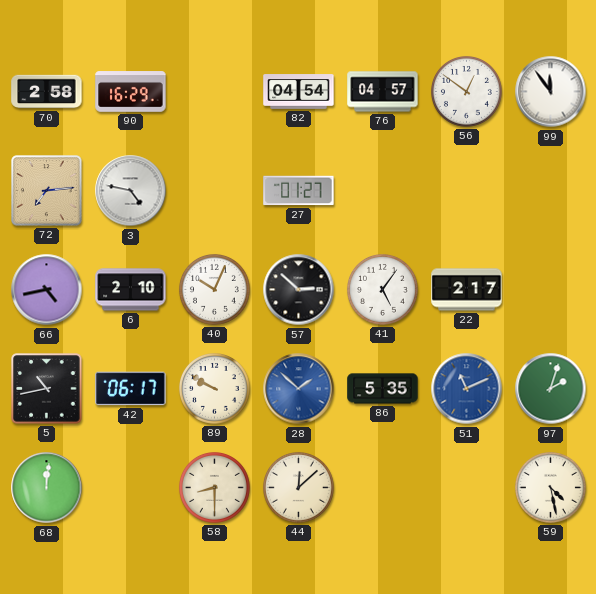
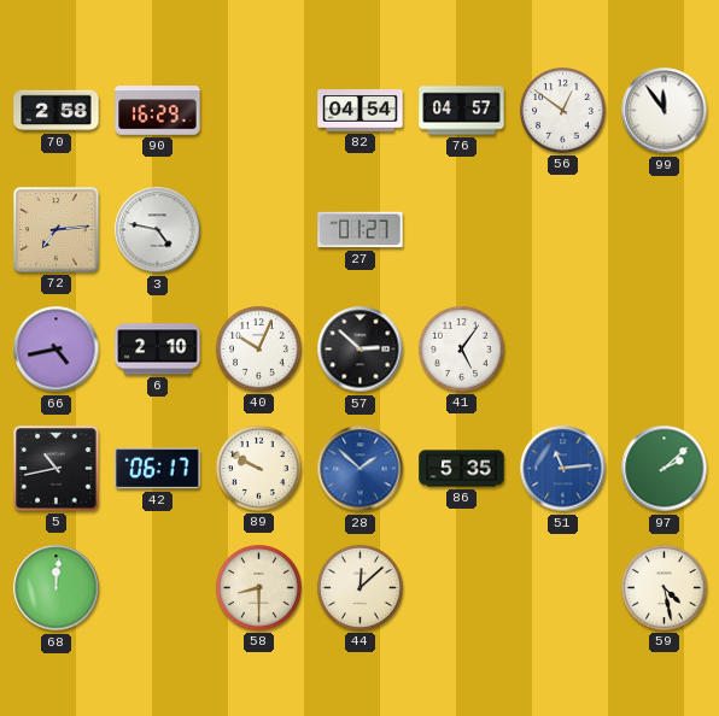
22: 2:17 -> none (467, 290)
51: 11:11 -> 11:14 (563, 469)
97: 2:03 -> 2:08 (665, 469)
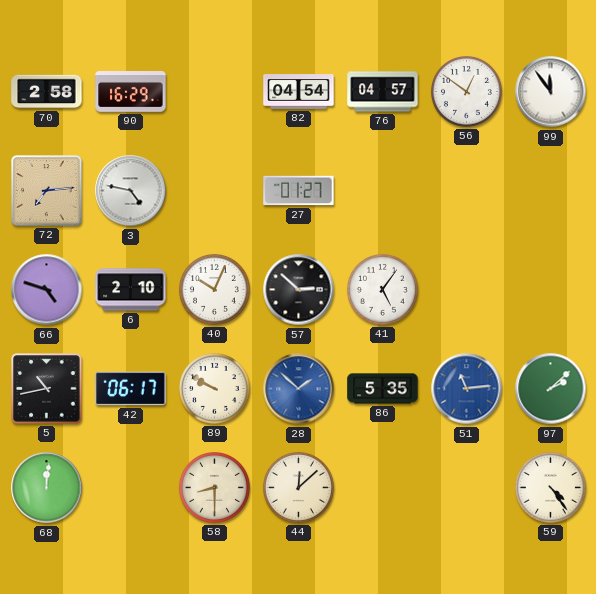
66: 4:43 -> 4:48 (47, 290)
59: 4:28 -> 4:24 (550, 487)
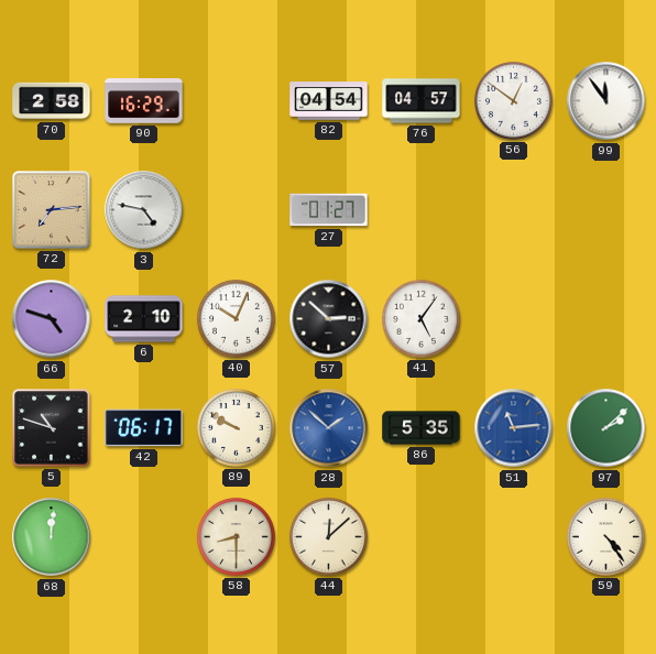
5: 10:43 -> 10:48 (52, 428)
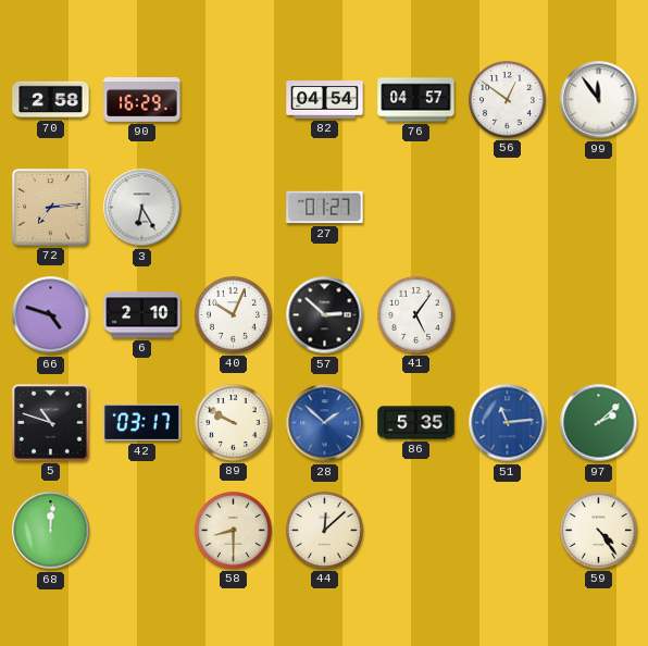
3: 4:47 -> 6:25 (142, 208)
42: 06:17 -> 03:17 (142, 423)
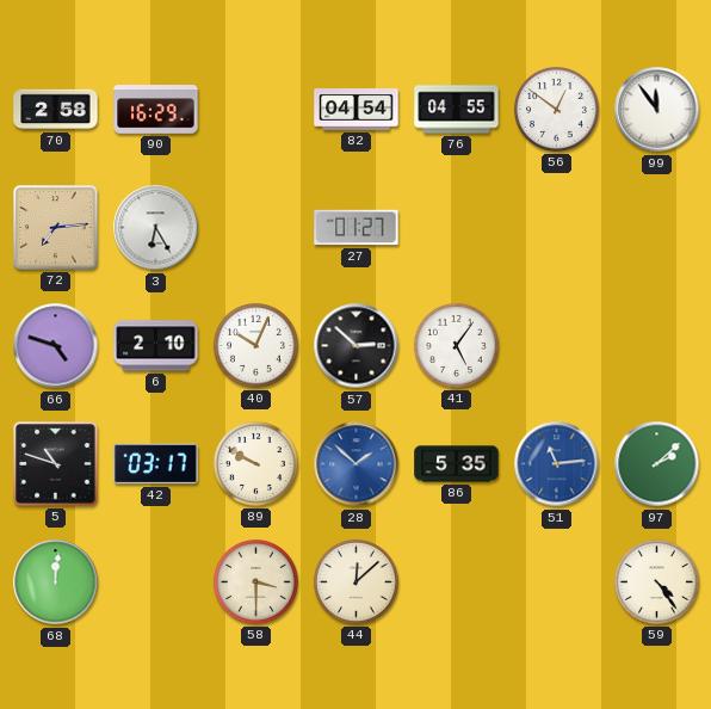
76: 04:57 -> 04:55 (457, 110)
58: 8:30 -> 3:30 (255, 581)
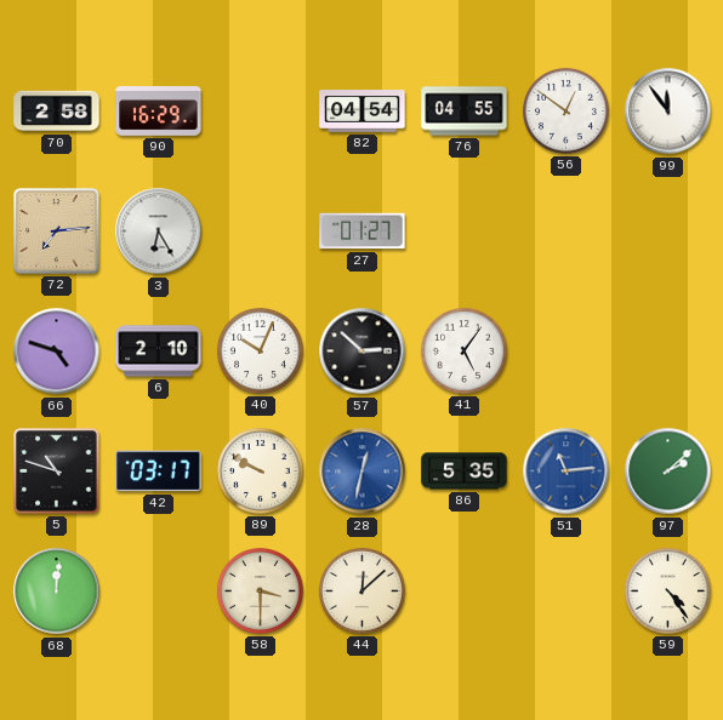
28: 1:52 -> 12:32 (363, 472)
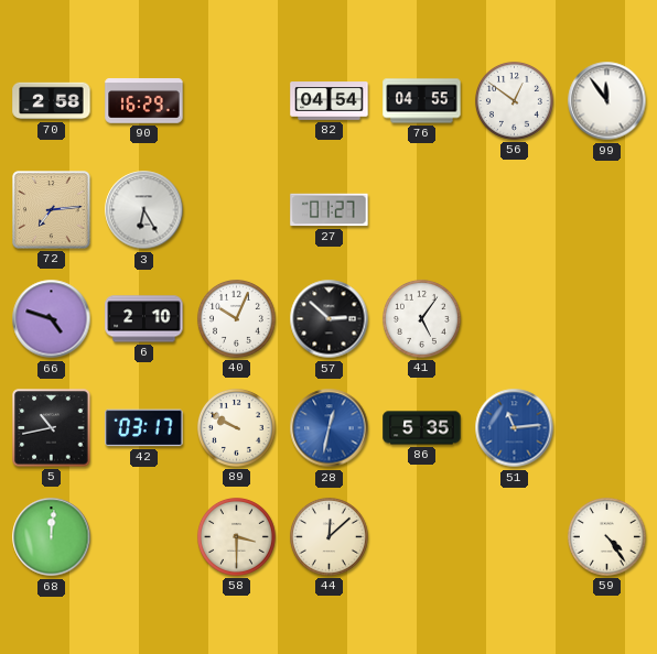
5: 10:48 -> 10:43 (52, 428)
97: 2:08 -> none (668, 472)
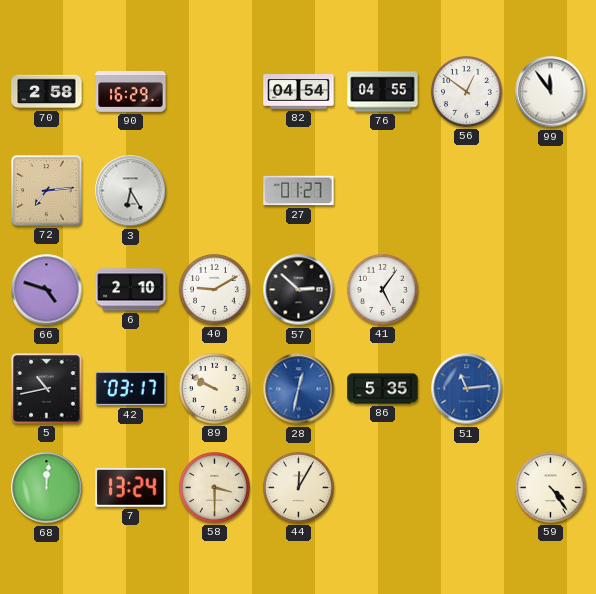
40: 10:04 -> 9:10 (214, 289)
7: none -> 13:24 (131, 487)
44: 12:08 -> 12:05 (298, 487)
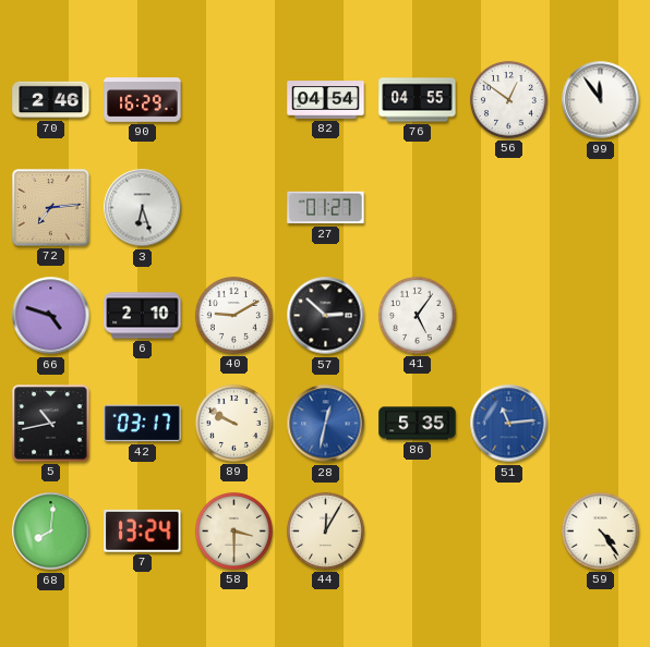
70: 2:58 -> 2:46 (51, 100)
3: 6:25 -> 6:27 (143, 208)
68: 12:01 -> 8:01 (51, 532)
